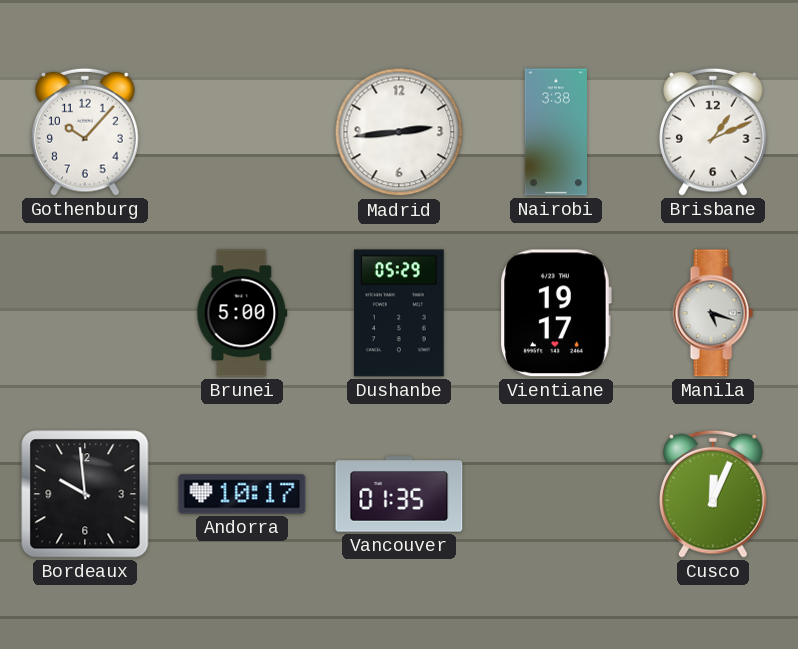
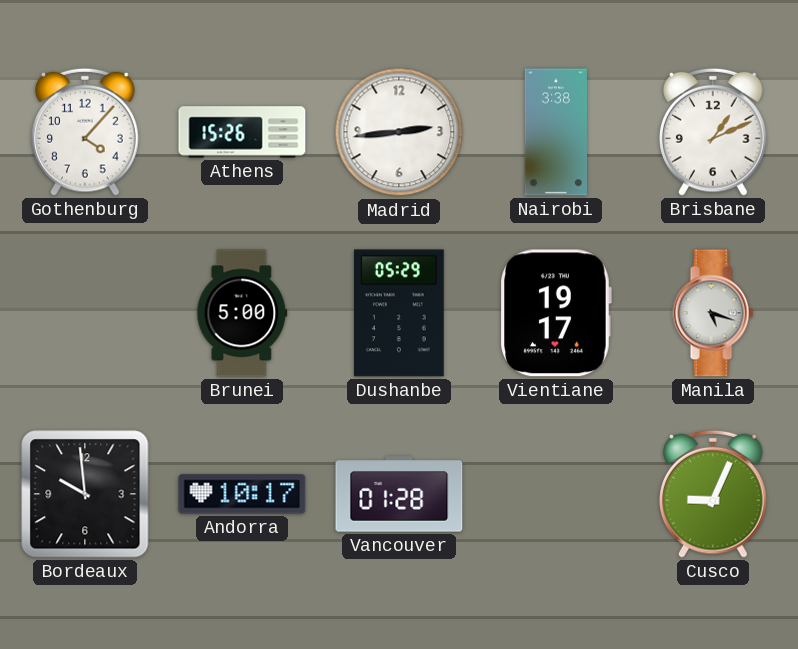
Gothenburg: 10:07 -> 4:07 (86, 132)
Athens: none -> 15:26 (242, 132)
Vancouver: 01:35 -> 01:28 (399, 494)
Cusco: 12:04 -> 9:04 (714, 494)
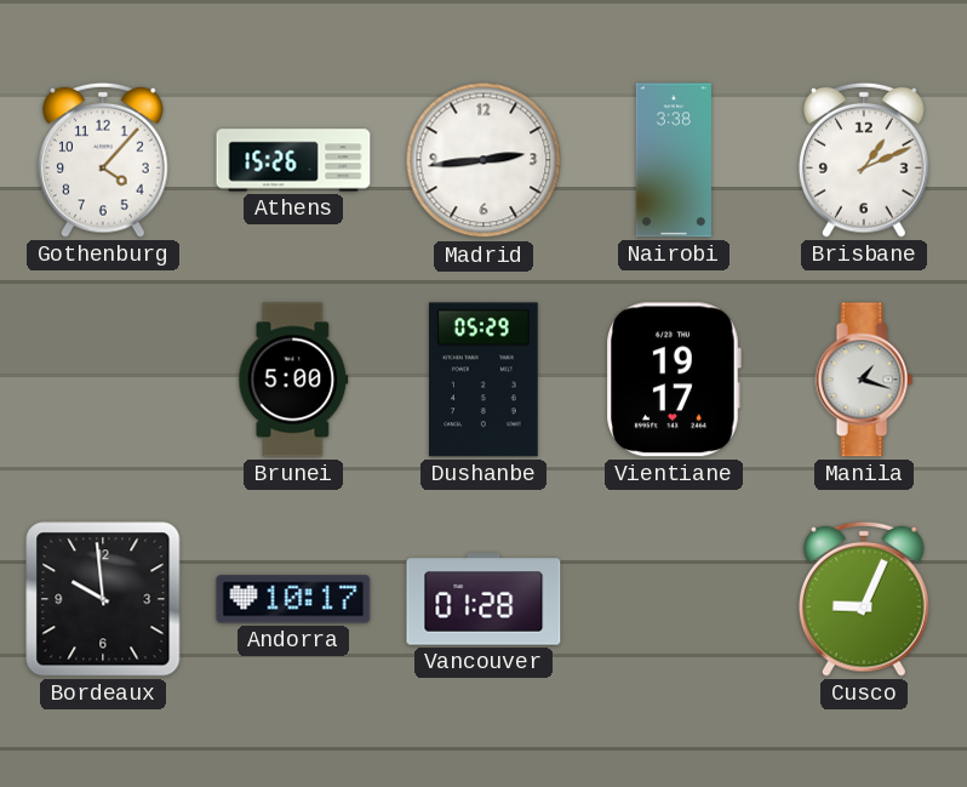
Manila: 5:18 -> 1:18 (864, 380)
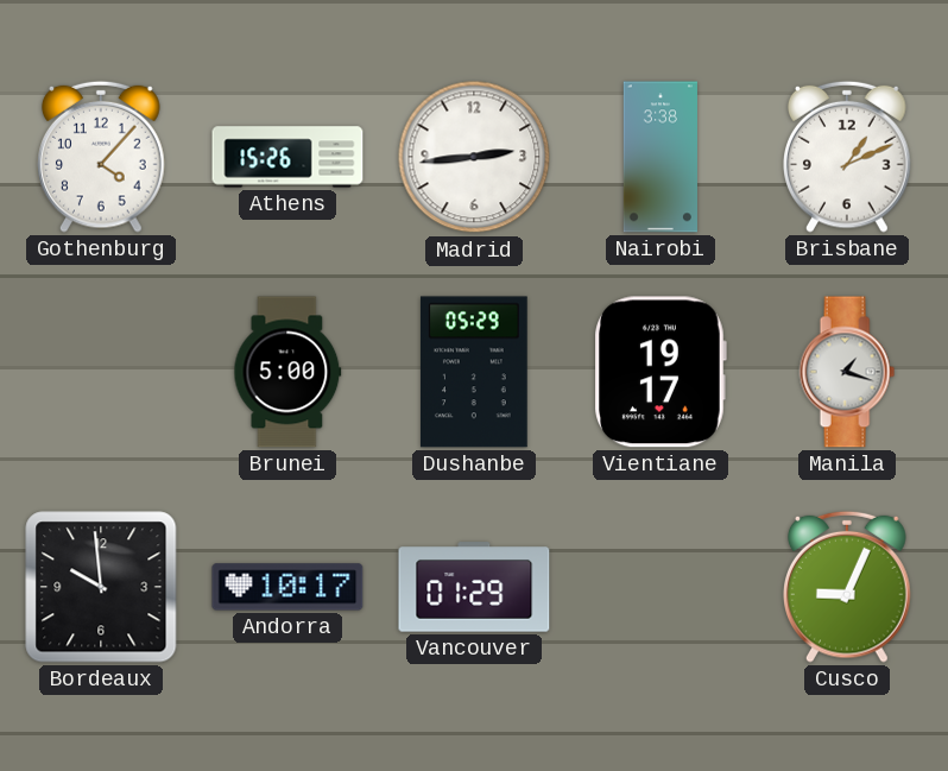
Vancouver: 01:28 -> 01:29 (474, 587)
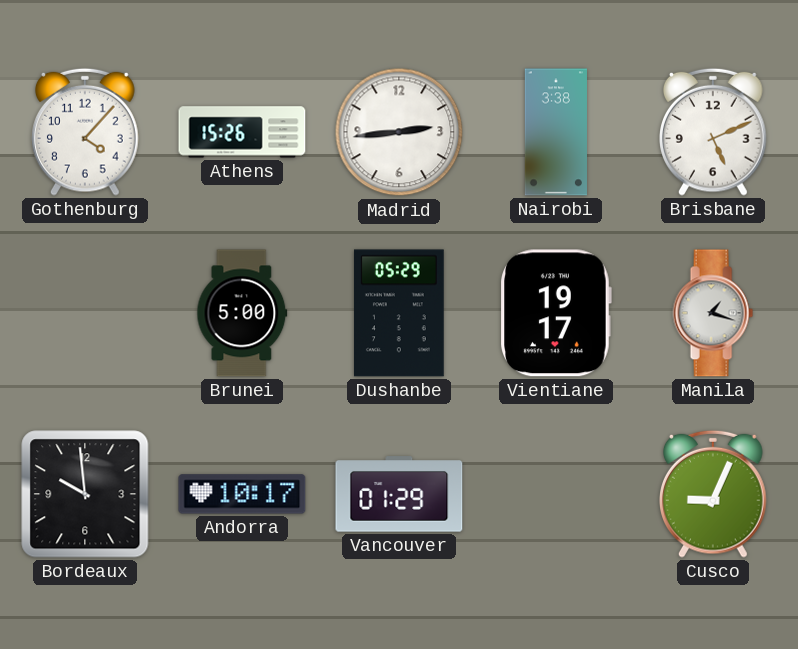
Brisbane: 1:11 -> 5:11 (714, 132)
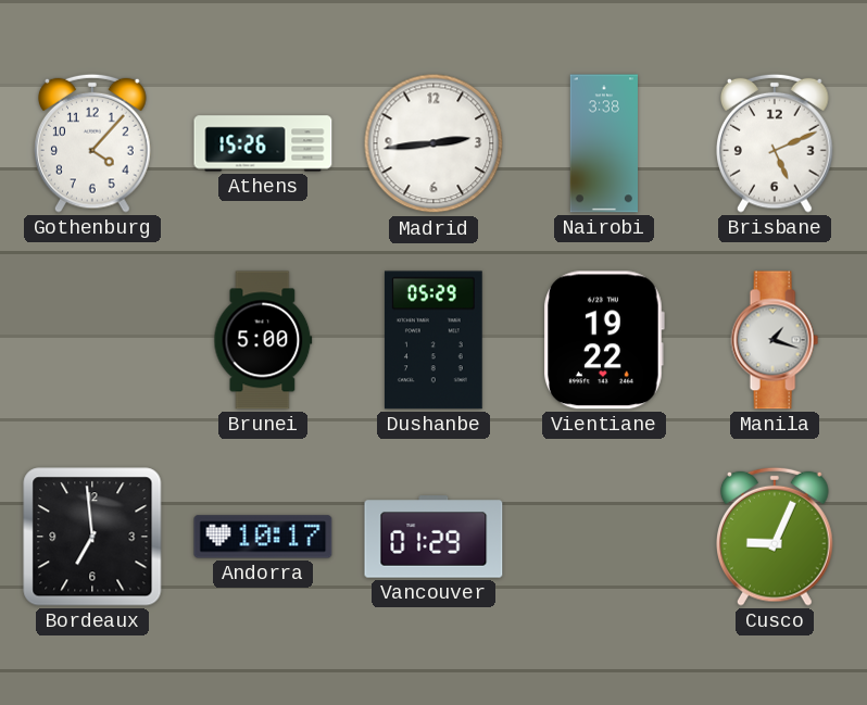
Vientiane: 19:17 -> 19:22 (604, 340)
Bordeaux: 9:59 -> 6:59 (92, 537)
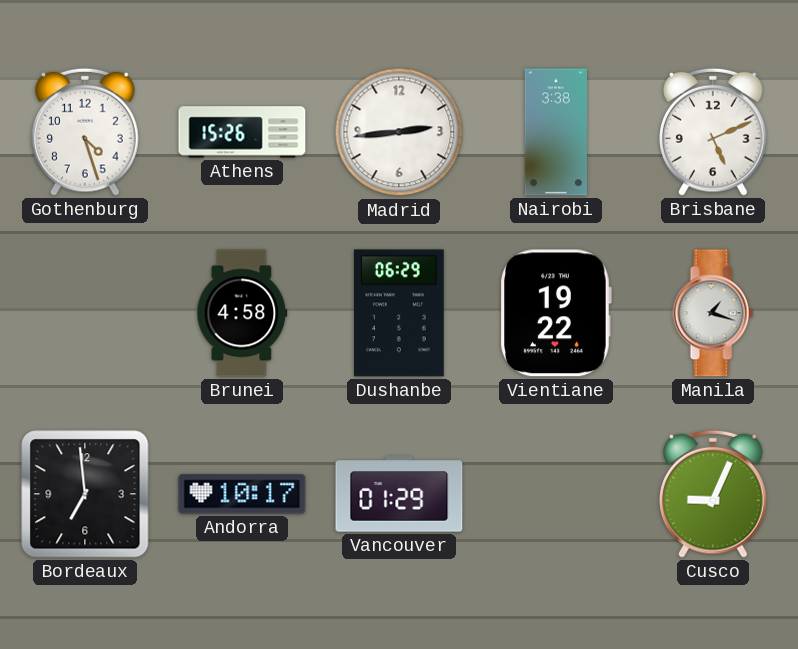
Gothenburg: 4:07 -> 4:27 (86, 132)
Brunei: 5:00 -> 4:58 (242, 313)
Dushanbe: 05:29 -> 06:29 (399, 313)
